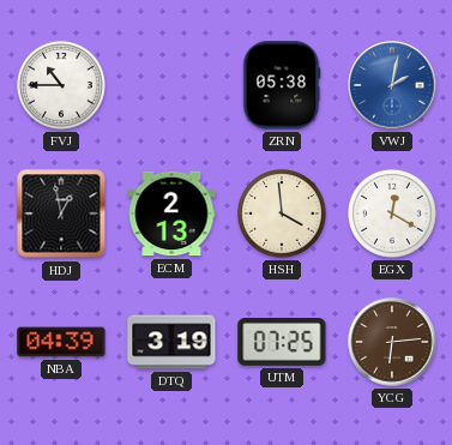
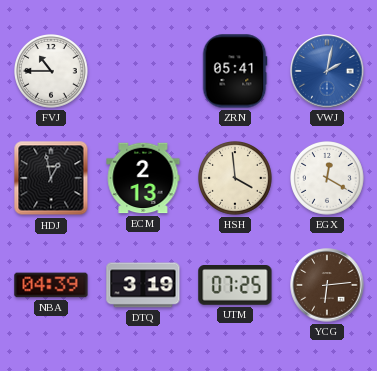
ZRN: 05:38 -> 05:41 (235, 71)
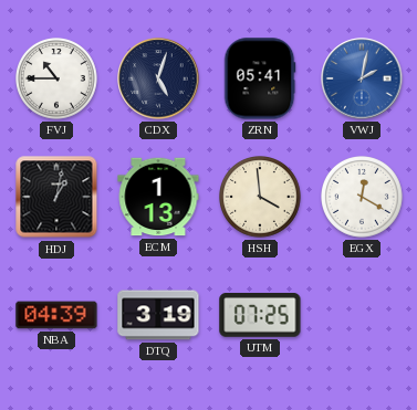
CDX: none -> 5:03 (158, 78)
HDJ: 12:58 -> 1:02 (56, 197)
ECM: 2:13 -> 1:13 (158, 197)
YCG: 6:14 -> none (327, 285)
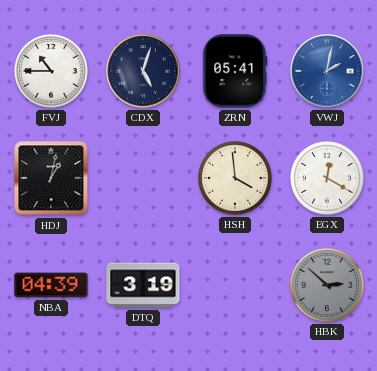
ECM: 1:13 -> none (158, 197)
UTM: 07:25 -> none (260, 316)
HBK: none -> 2:52 (328, 286)
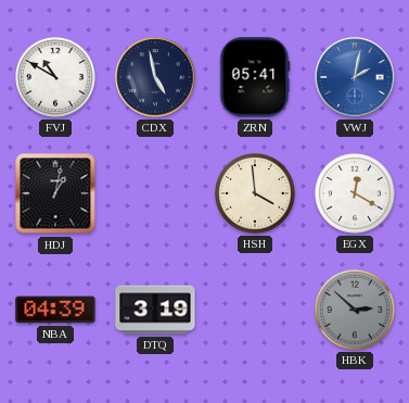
FVJ: 10:45 -> 10:50 (56, 78)
CDX: 5:03 -> 4:58 (155, 77)
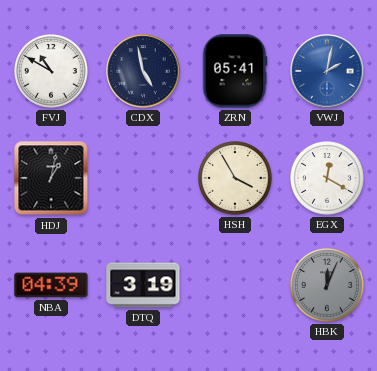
HSH: 3:59 -> 3:55 (236, 179)
HBK: 2:52 -> 12:04 (328, 286)
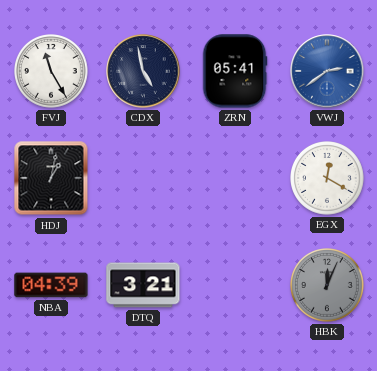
FVJ: 10:50 -> 11:25 (52, 72)
VWJ: 2:02 -> 2:39 (327, 71)
HSH: 3:55 -> none (236, 179)
DTQ: 3:19 -> 3:21 (143, 285)
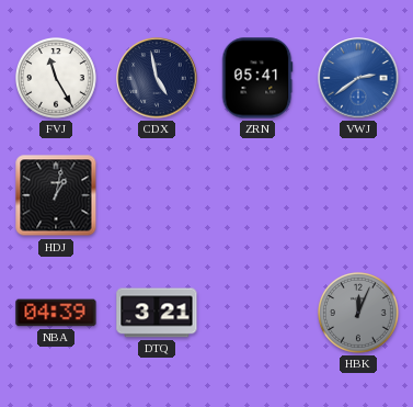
EGX: 12:20 -> none (328, 179)
